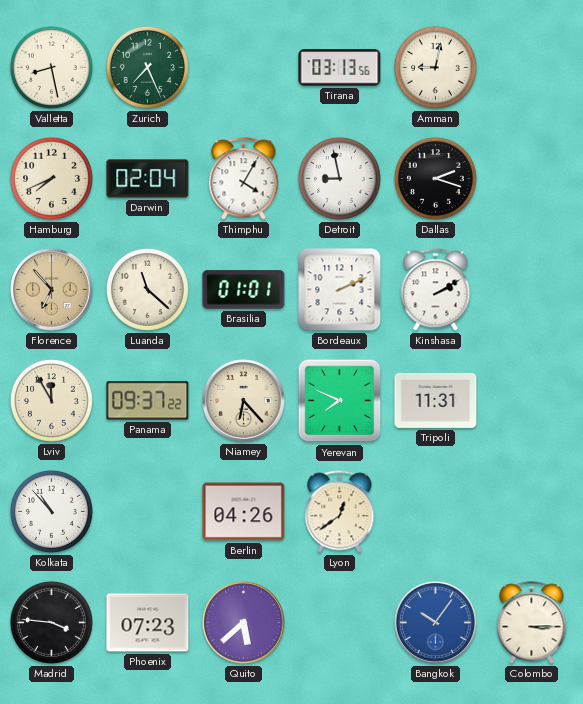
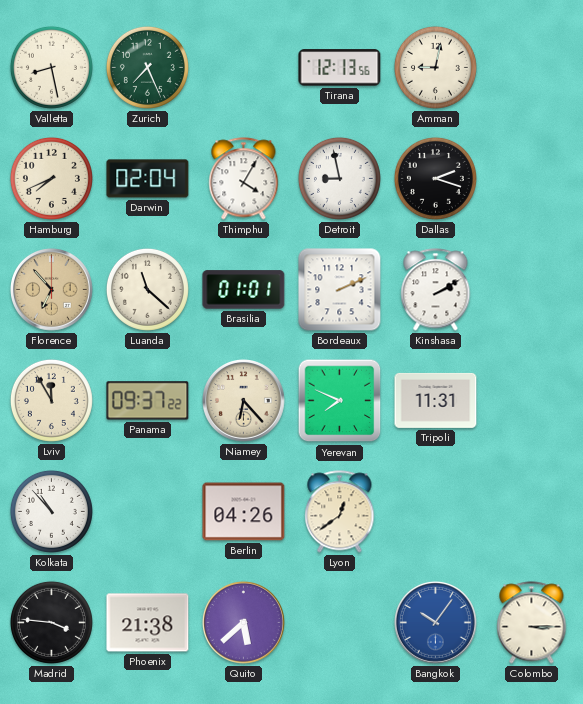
Tirana: 03:13 -> 12:13 (340, 68)
Phoenix: 07:23 -> 21:38 (148, 623)
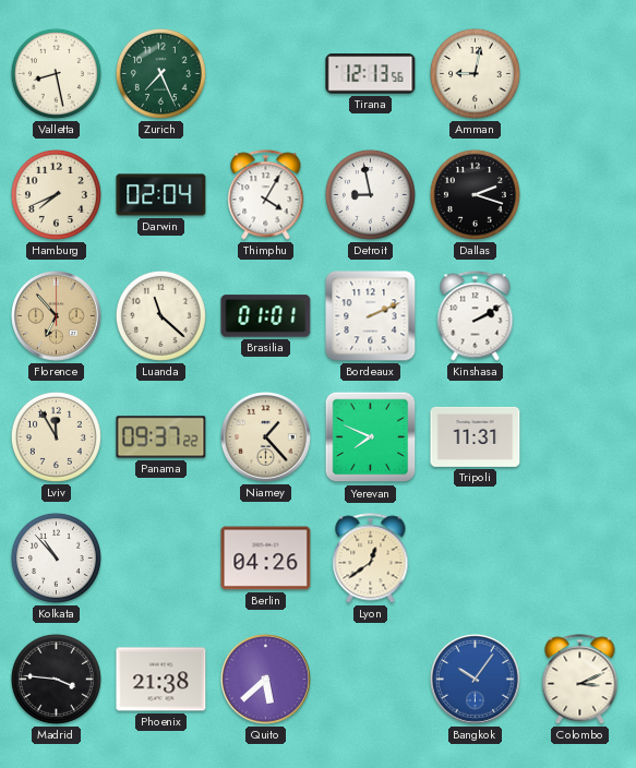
Niamey: 6:23 -> 1:23 (266, 437)
Colombo: 3:15 -> 3:11 (580, 680)
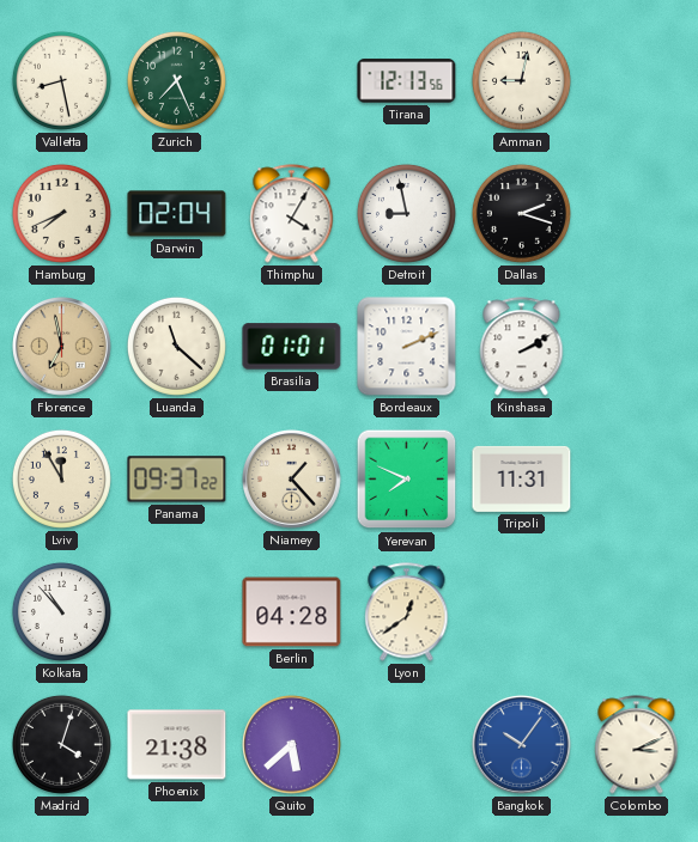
Florence: 6:53 -> 6:58 (62, 347)
Berlin: 04:26 -> 04:28 (292, 612)
Madrid: 3:46 -> 4:03 (61, 744)
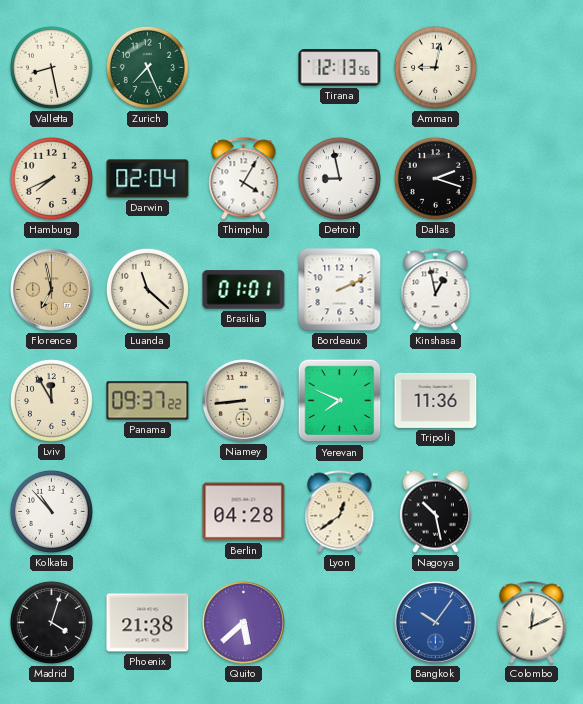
Kinshasa: 2:10 -> 12:58 (436, 290)
Niamey: 1:23 -> 8:44 (244, 401)
Tripoli: 11:31 -> 11:36 (436, 400)
Nagoya: none -> 10:28 (435, 511)
Colombo: 3:11 -> 12:11 (532, 623)
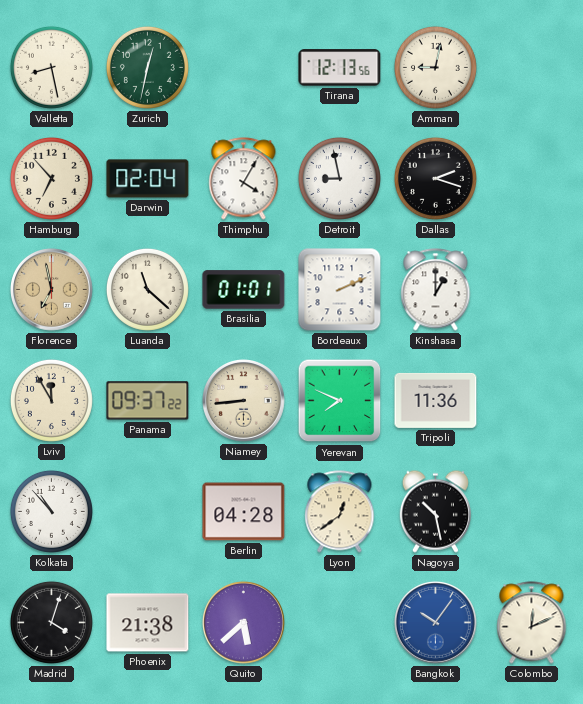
Zurich: 7:26 -> 12:32 (147, 67)
Hamburg: 7:41 -> 6:53 (51, 178)
Kinshasa: 12:58 -> 1:00 (436, 290)
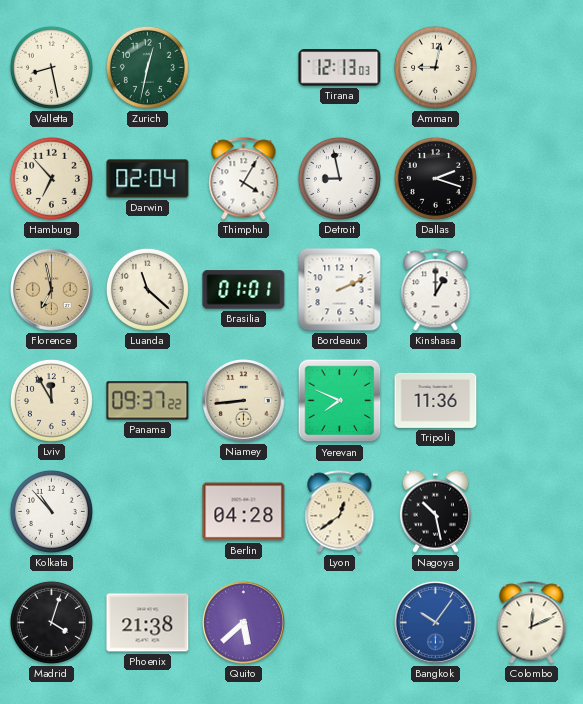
Tirana: 12:13:56 -> 12:13:03 (340, 68)
